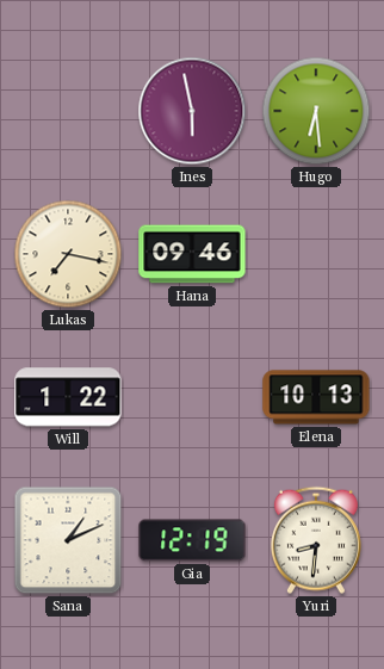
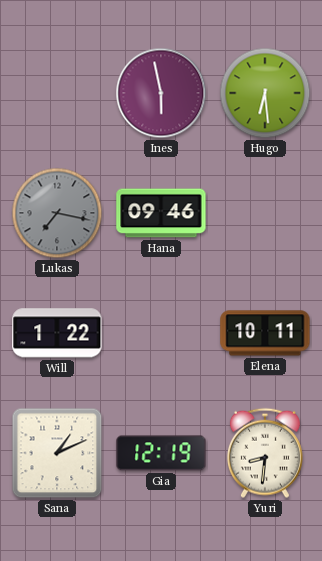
Lukas dial: cream -> grey (57, 213)
Elena: 10:13 -> 10:11 (265, 333)
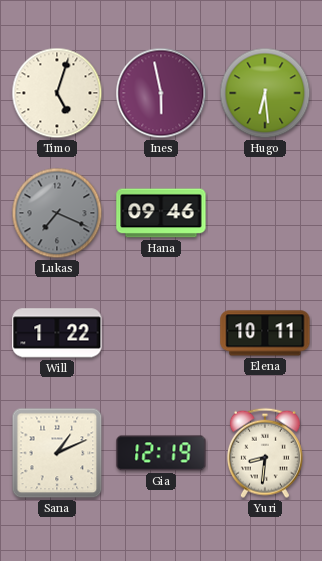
Timo: none -> 5:03 (57, 93)
Lukas: 7:17 -> 7:19 (57, 213)
